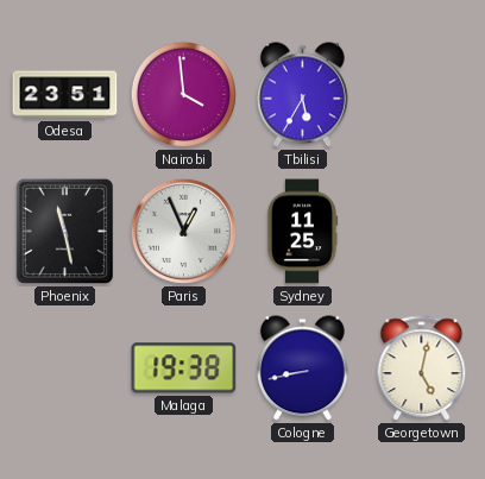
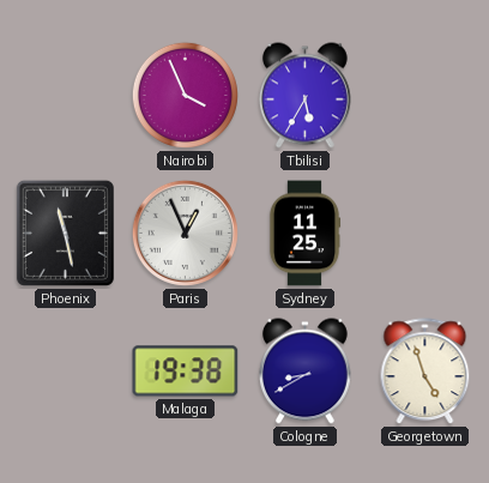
Odesa: 23:51 -> none (65, 95)
Nairobi: 3:59 -> 3:56 (185, 95)
Cologne: 8:43 -> 8:40 (304, 372)
Georgetown: 5:02 -> 4:57 (425, 372)
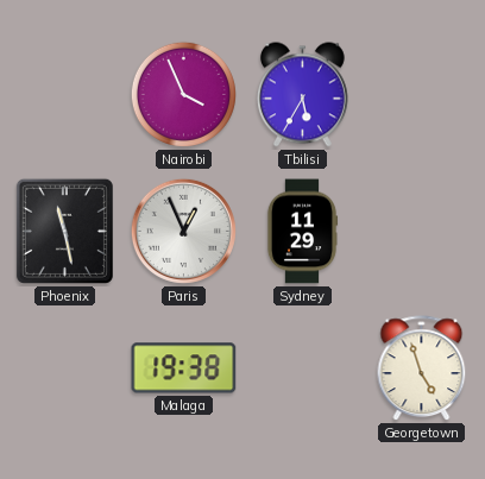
Sydney: 11:25 -> 11:29 (302, 232)
Cologne: 8:40 -> none (304, 372)
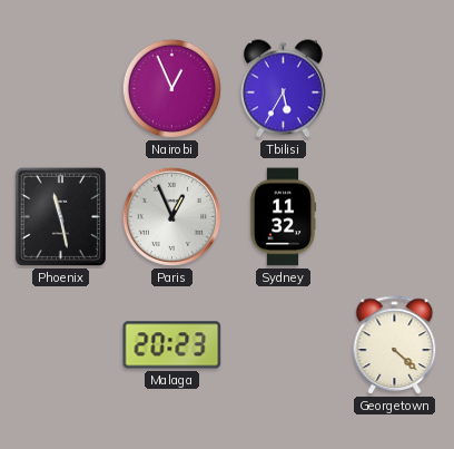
Nairobi: 3:56 -> 12:56 (171, 88)
Sydney: 11:29 -> 11:32 (283, 217)
Malaga: 19:38 -> 20:23 (172, 345)
Georgetown: 4:57 -> 4:22 (395, 345)
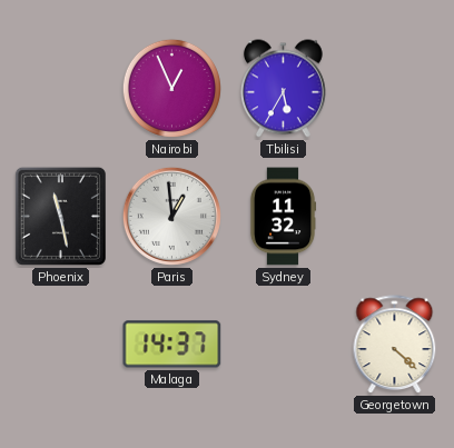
Paris: 12:56 -> 12:59 (171, 216)
Malaga: 20:23 -> 14:37 (172, 345)
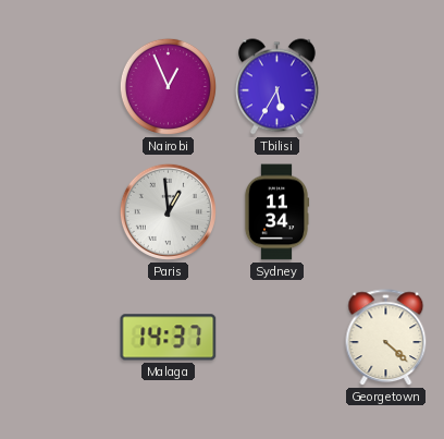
Phoenix: 11:28 -> none (60, 216)
Sydney: 11:32 -> 11:34 (276, 212)
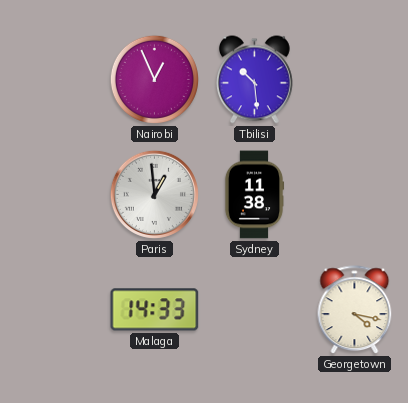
Tbilisi: 5:35 -> 10:29 (254, 80)
Sydney: 11:34 -> 11:38 (254, 195)
Malaga: 14:37 -> 14:33 (155, 310)
Georgetown: 4:22 -> 4:17 (355, 310)
